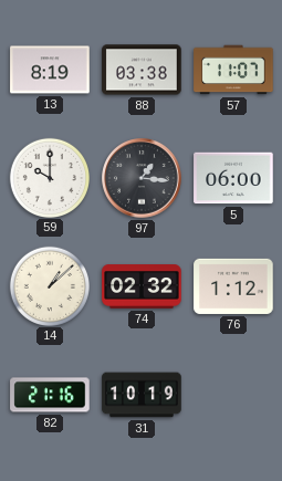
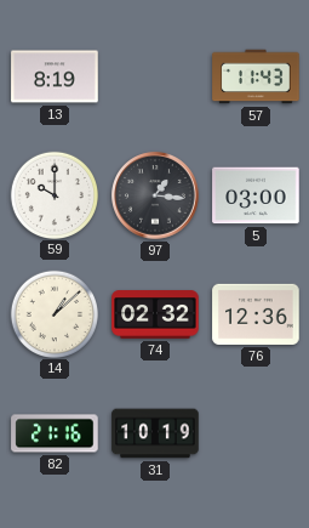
88: 03:38 -> none (142, 70)
57: 11:07 -> 11:43 (256, 76)
5: 06:00 -> 03:00 (256, 195)
76: 1:12 -> 12:36 (256, 314)
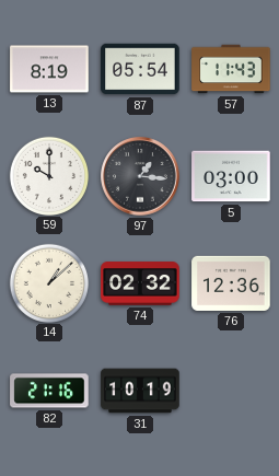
87: none -> 05:54 (140, 69)
